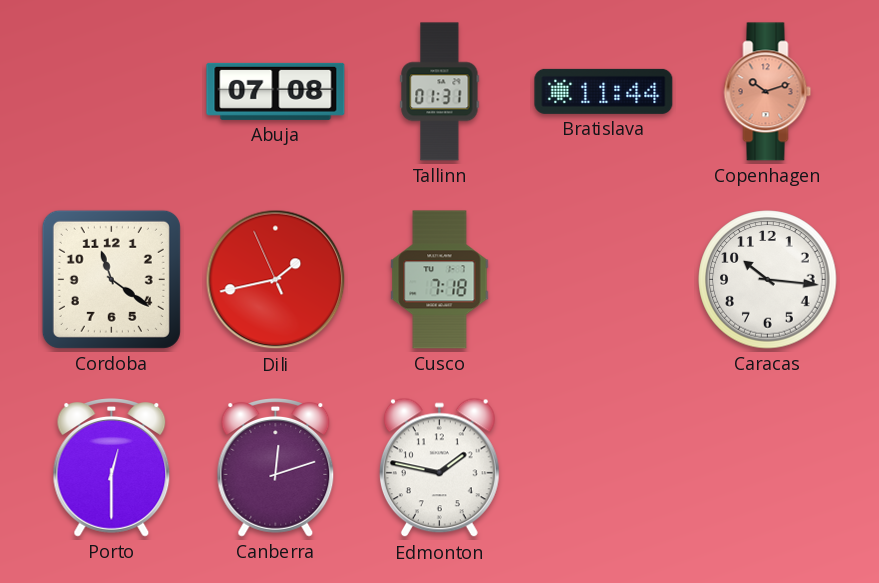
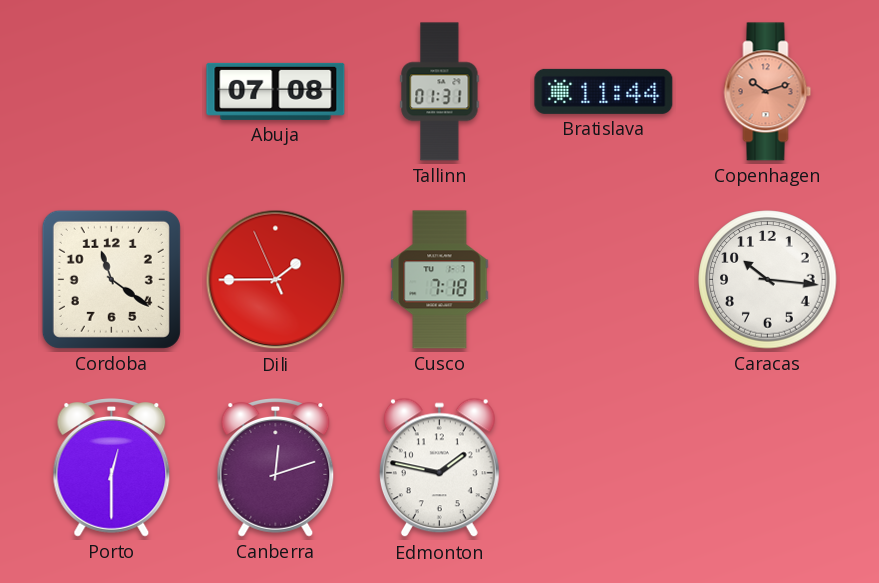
Dili: 1:42 -> 1:44 (276, 280)
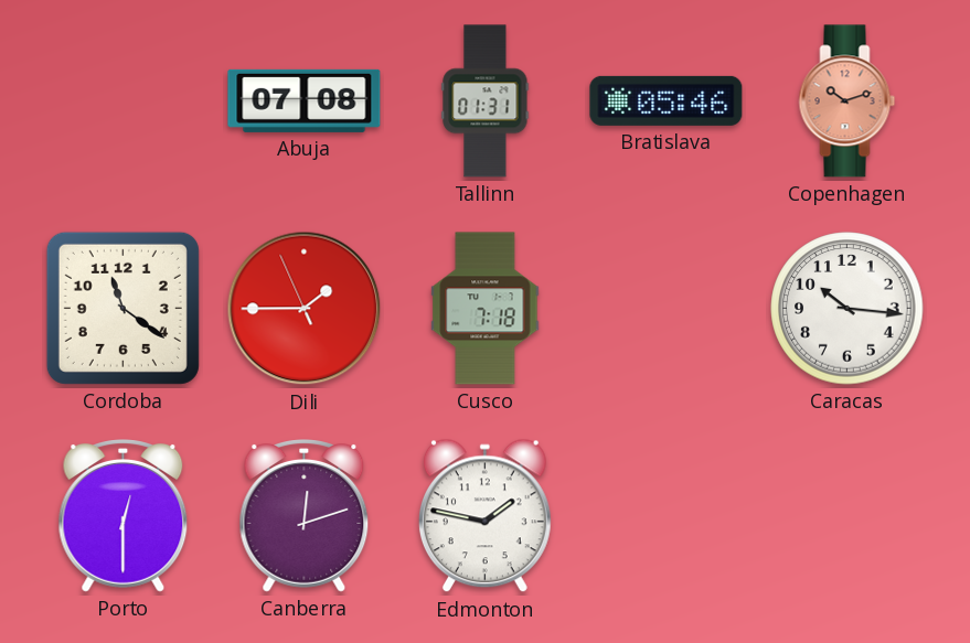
Bratislava: 11:44 -> 05:46 (667, 100)
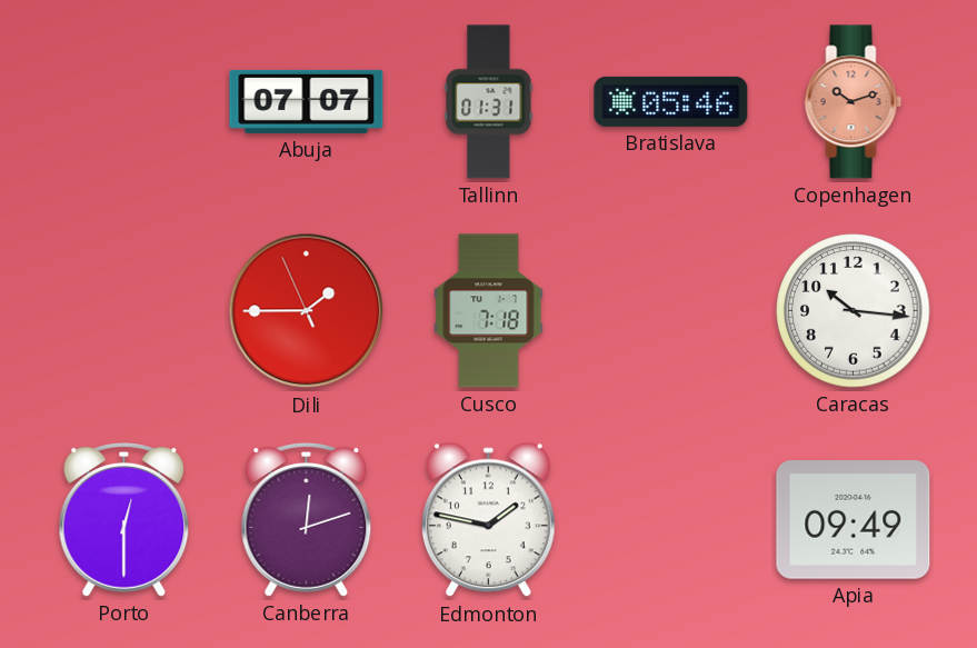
Abuja: 07:08 -> 07:07 (307, 101)
Cordoba: 11:21 -> none (122, 308)
Apia: none -> 09:49 (854, 520)
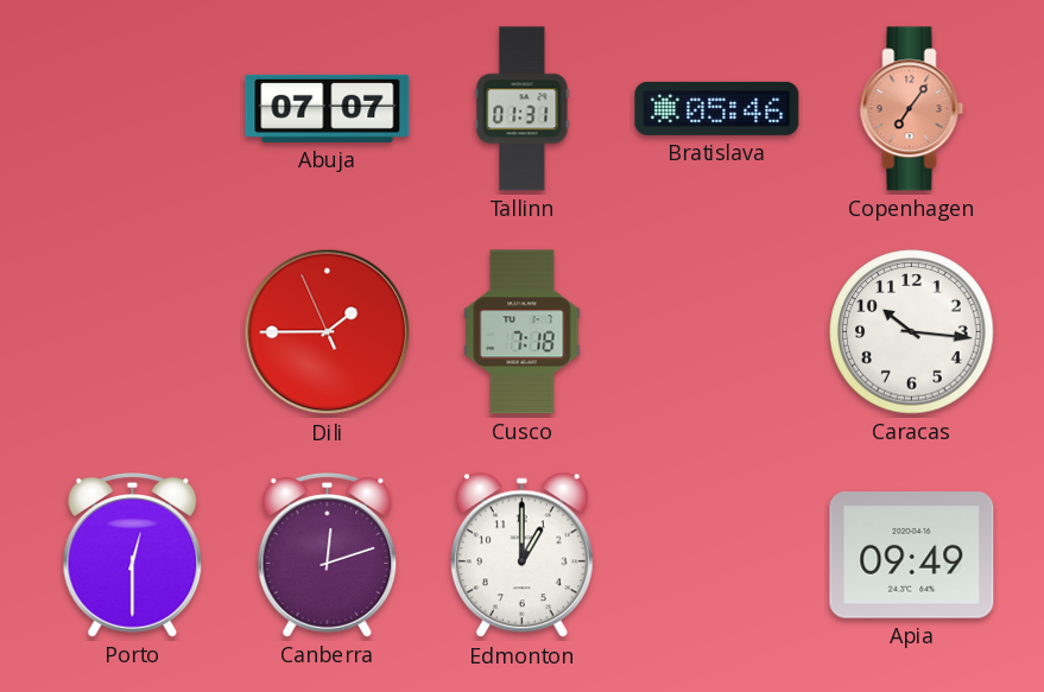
Copenhagen: 10:12 -> 7:06 (912, 109)
Edmonton: 1:47 -> 1:00 (521, 555)
